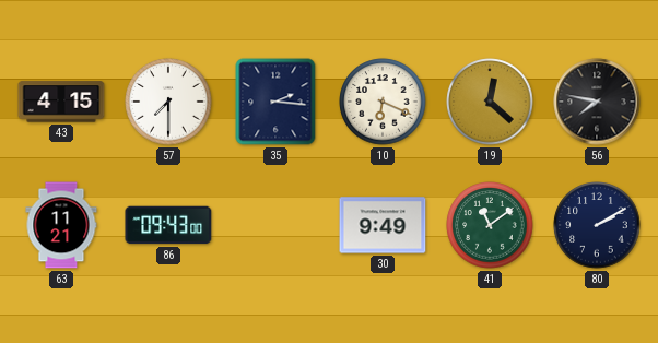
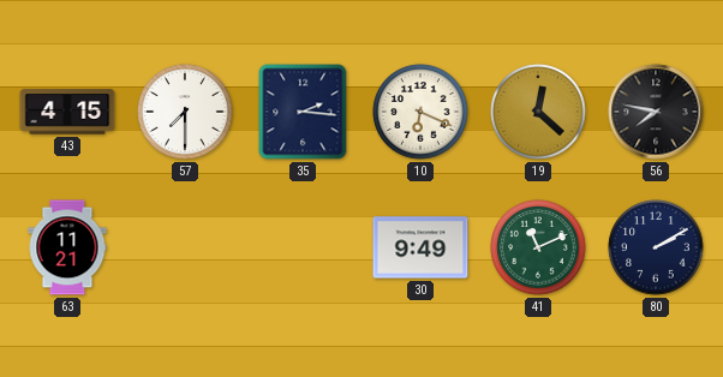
86: 09:43 -> none (168, 225)
41: 11:09 -> 11:11 (538, 247)
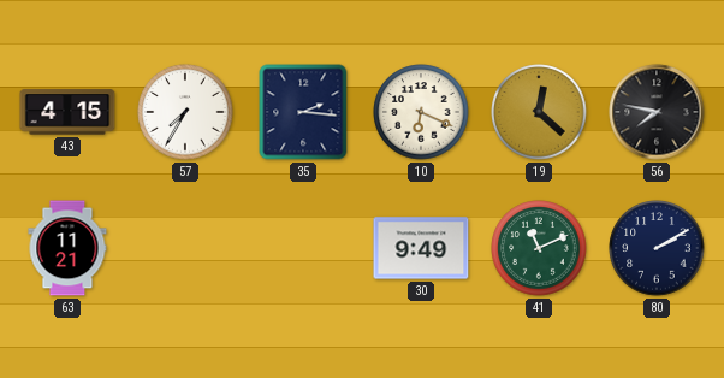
57: 7:30 -> 7:35 (185, 112)
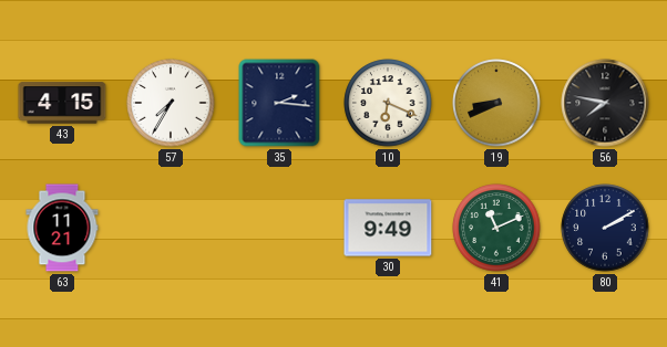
19: 12:22 -> 8:41 (496, 103)
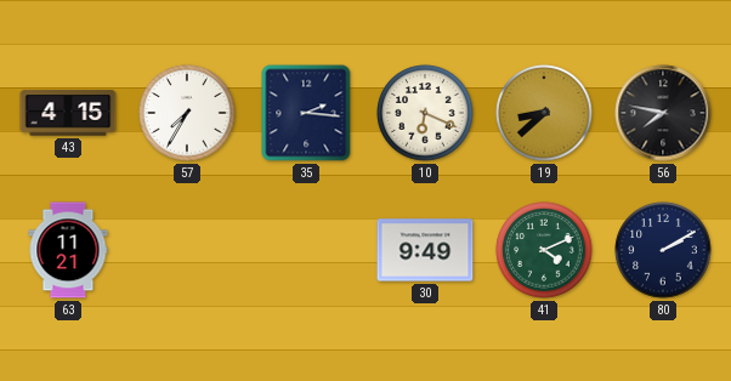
19: 8:41 -> 8:38 (544, 113)
41: 11:11 -> 4:11 (544, 250)
